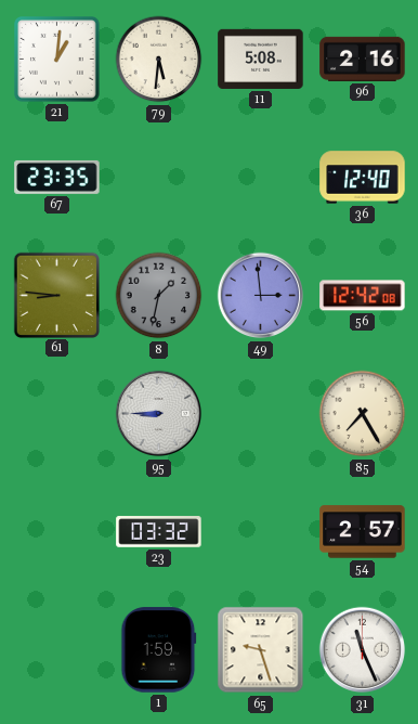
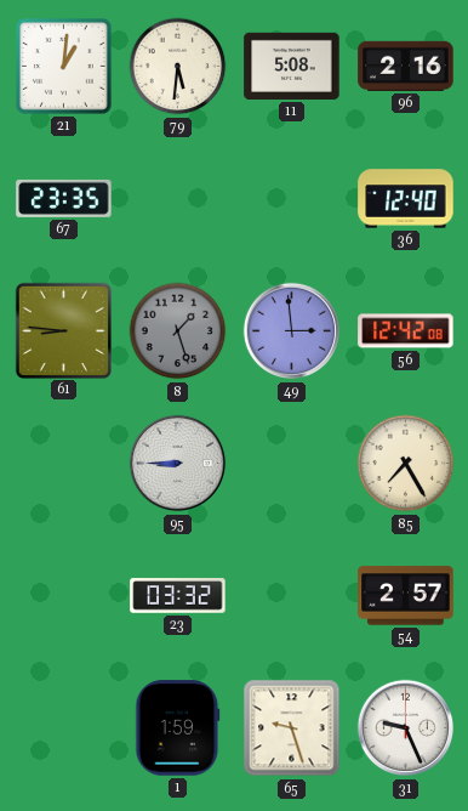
8: 1:32 -> 1:27 (178, 331)
31: 11:26 -> 9:26 (406, 728)
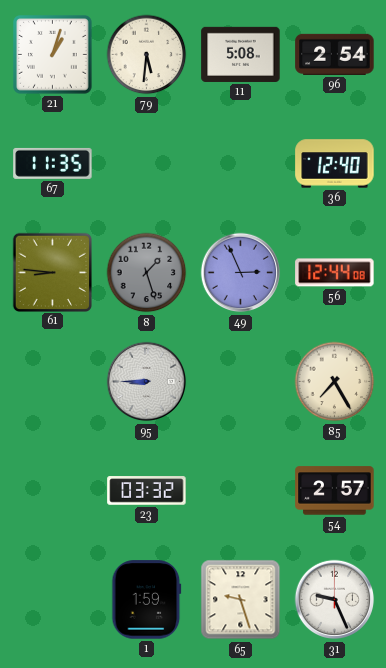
21: 1:01 -> 1:03 (53, 55)
96: 2:16 -> 2:54 (335, 54)
67: 23:35 -> 11:35 (53, 163)
49: 2:59 -> 2:56 (241, 273)
56: 12:42 -> 12:44 (335, 273)
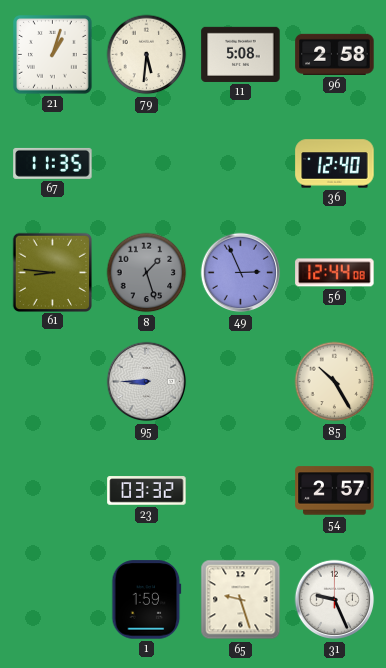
96: 2:54 -> 2:58 (335, 54)
85: 7:25 -> 10:25 (335, 382)
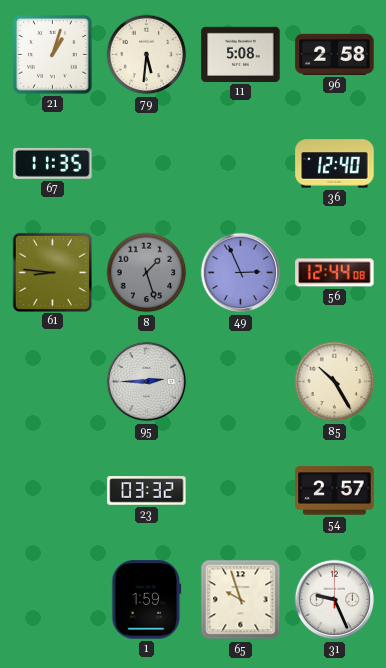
95: 8:45 -> 2:45 (147, 382)
65: 9:27 -> 9:57 (241, 600)
